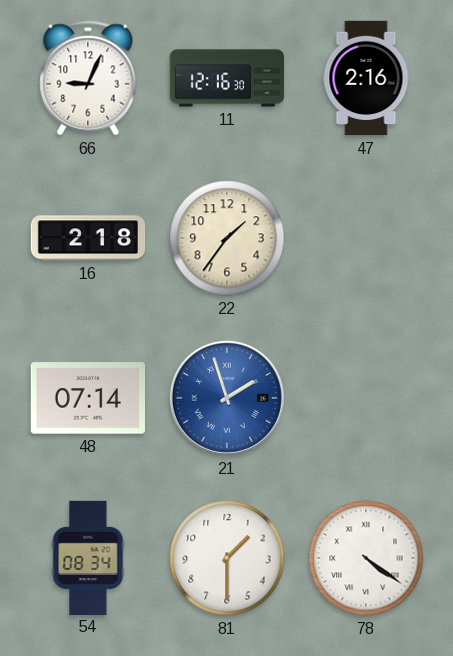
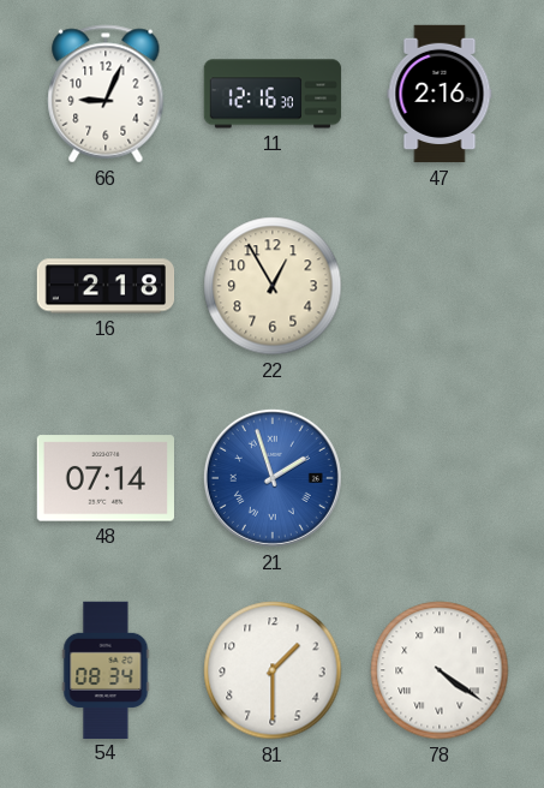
22: 1:36 -> 12:55 (273, 286)
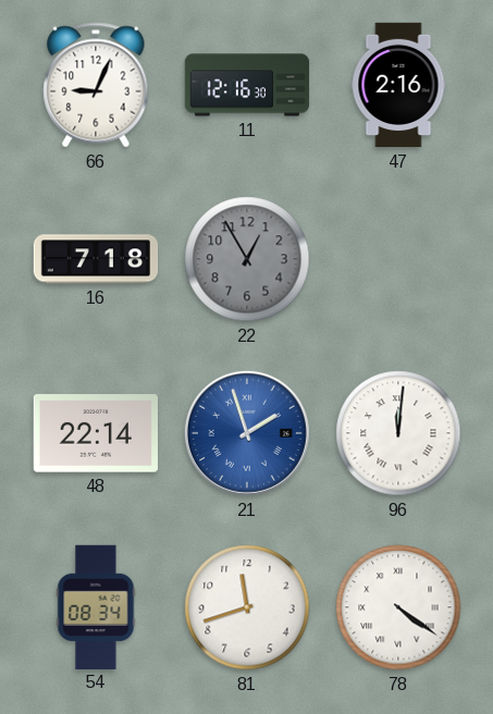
16: 2:18 -> 7:18 (96, 259)
22 dial: cream -> grey (247, 259)
48: 07:14 -> 22:14 (95, 433)
96: none -> 12:01 (398, 433)
81: 1:30 -> 11:42 (247, 607)
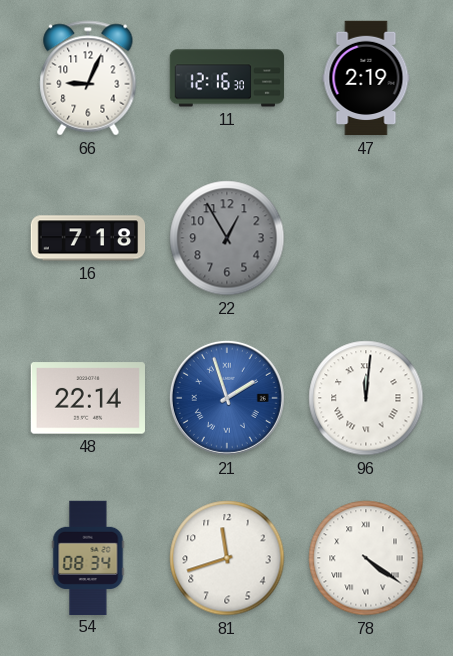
47: 2:16 -> 2:19 (366, 78)
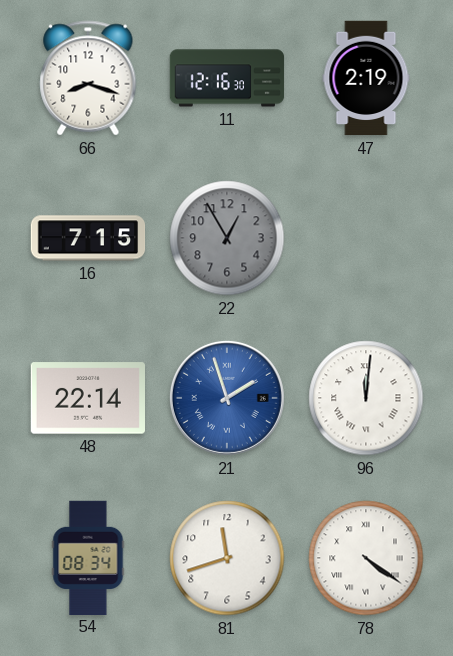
66: 9:04 -> 8:18 (88, 78)
16: 7:18 -> 7:15 (88, 238)
